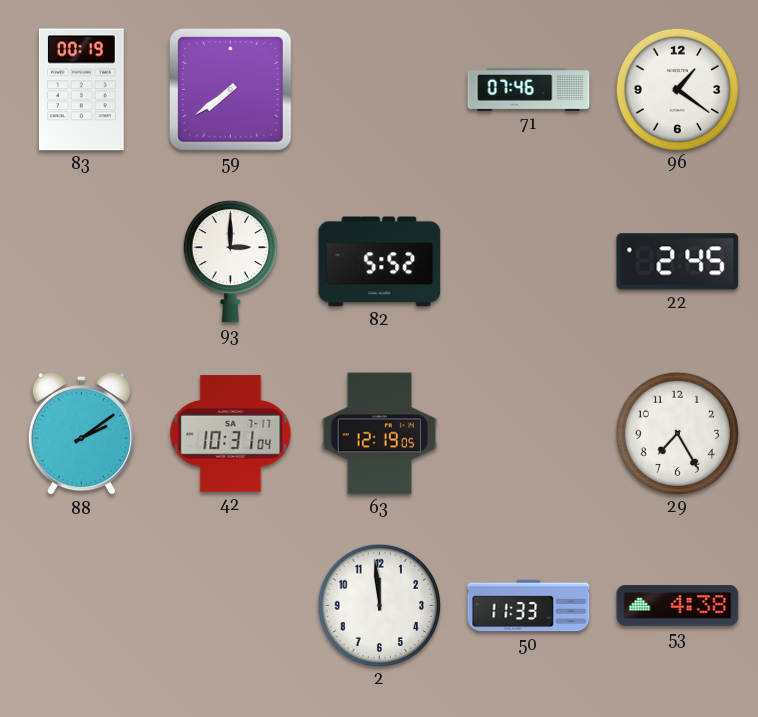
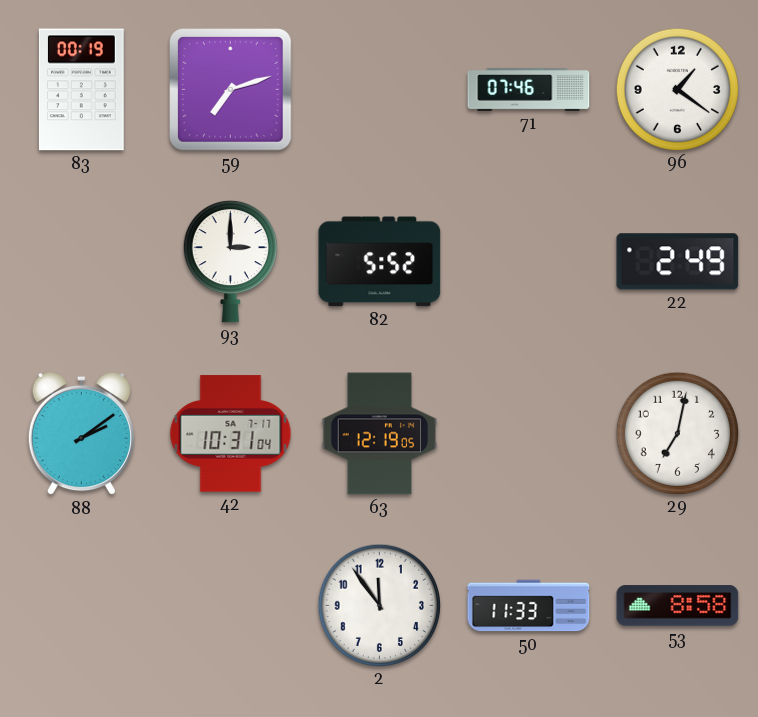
59: 7:39 -> 7:12 (231, 90)
22: 2:45 -> 2:49 (678, 262)
29: 7:25 -> 7:02 (677, 433)
2: 11:59 -> 11:54 (379, 605)
53: 4:38 -> 8:58 (678, 606)
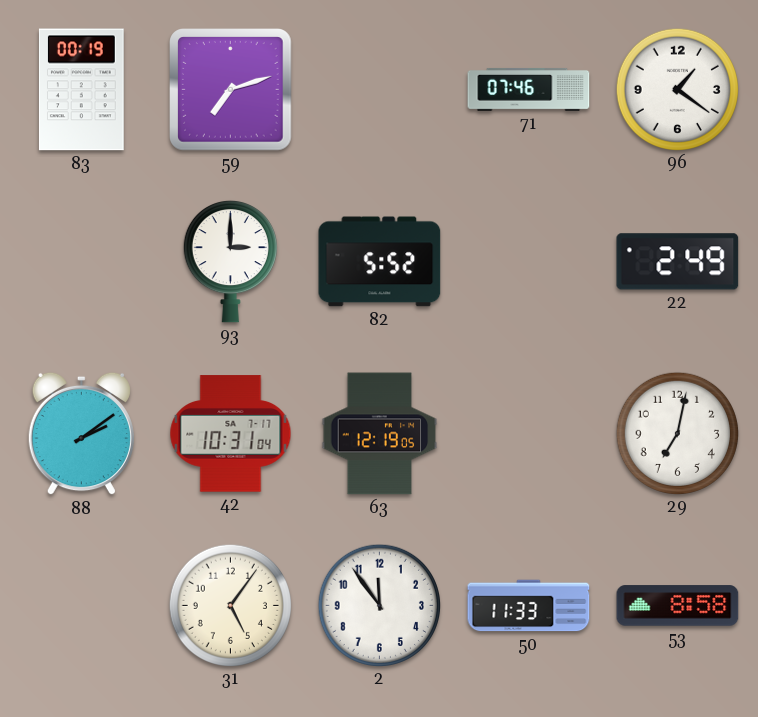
31: none -> 5:06 (230, 605)
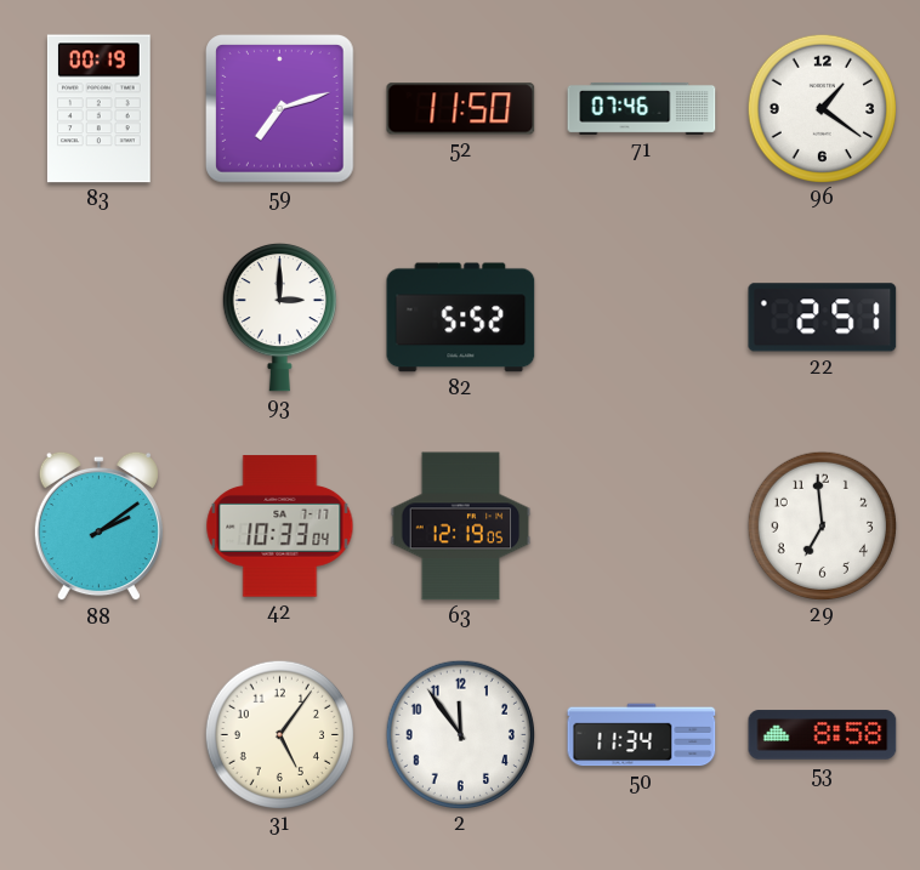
52: none -> 11:50 (461, 109)
22: 2:49 -> 2:51 (823, 318)
42: 10:31 -> 10:33 (280, 527)
29: 7:02 -> 6:59 (822, 525)
50: 11:33 -> 11:34 (642, 735)
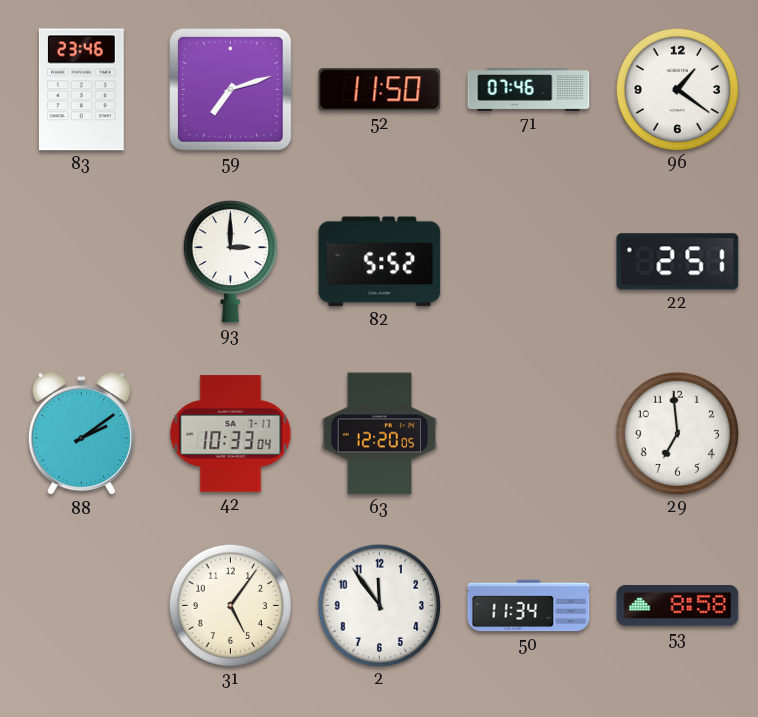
83: 00:19 -> 23:46 (81, 90)
63: 12:19 -> 12:20 (380, 434)
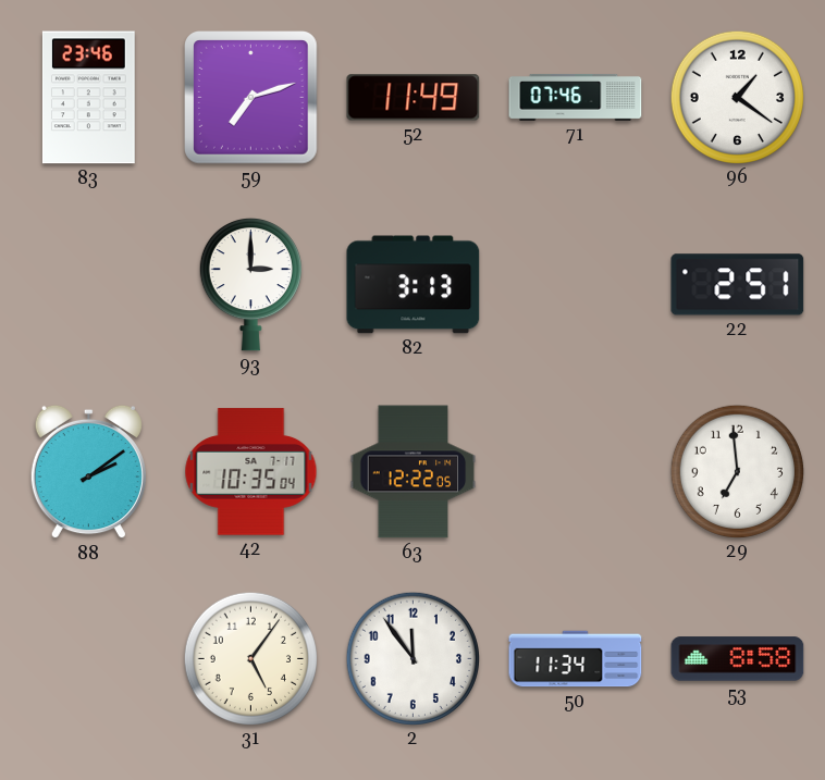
52: 11:50 -> 11:49 (414, 98)
82: 5:52 -> 3:13 (414, 285)
42: 10:33 -> 10:35 (251, 472)
63: 12:20 -> 12:22 (414, 472)
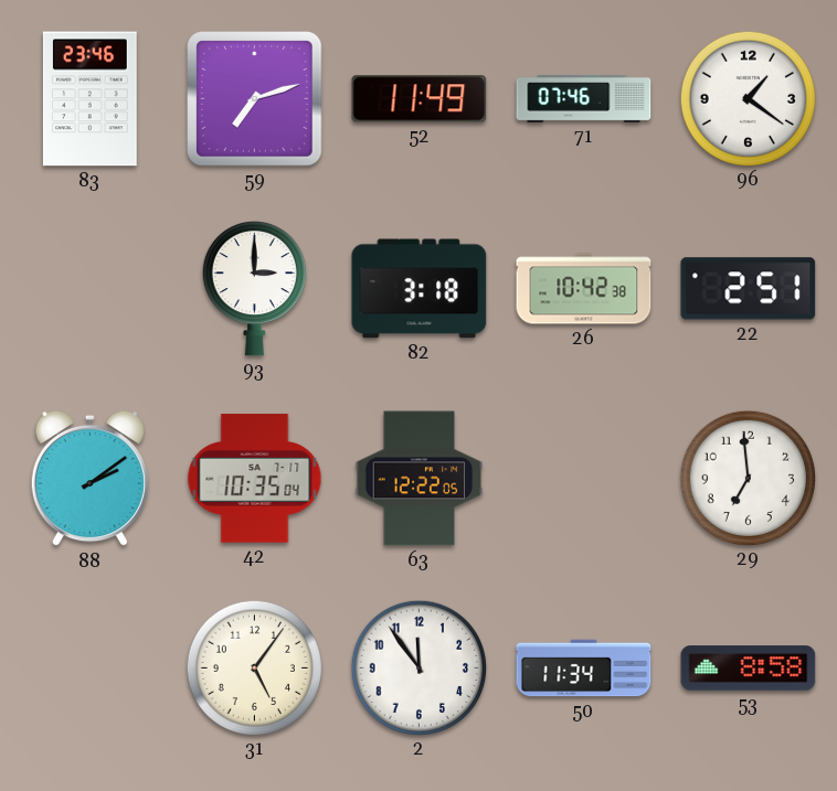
82: 3:13 -> 3:18 (420, 289)
26: none -> 10:42 (584, 289)
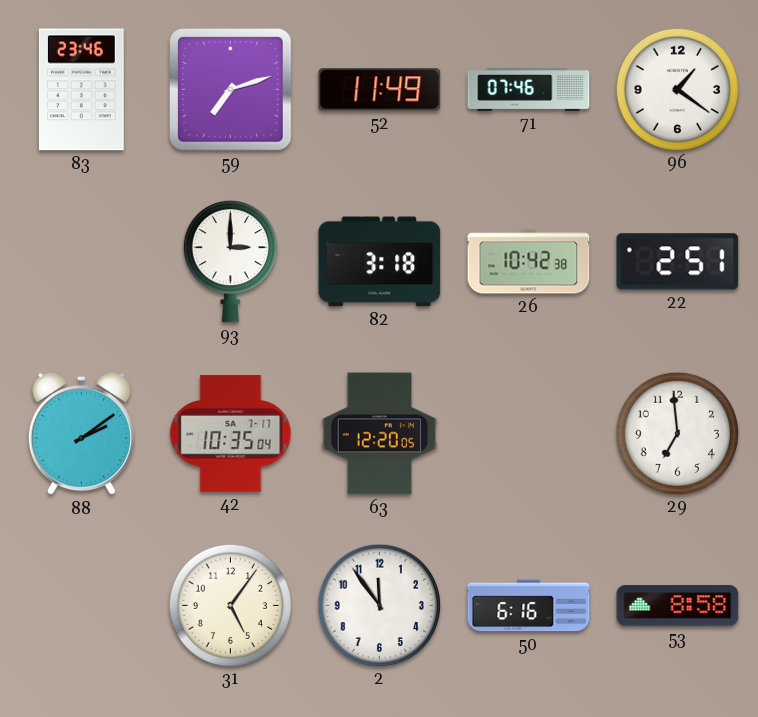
63: 12:22 -> 12:20 (380, 434)
50: 11:34 -> 6:16 (529, 606)
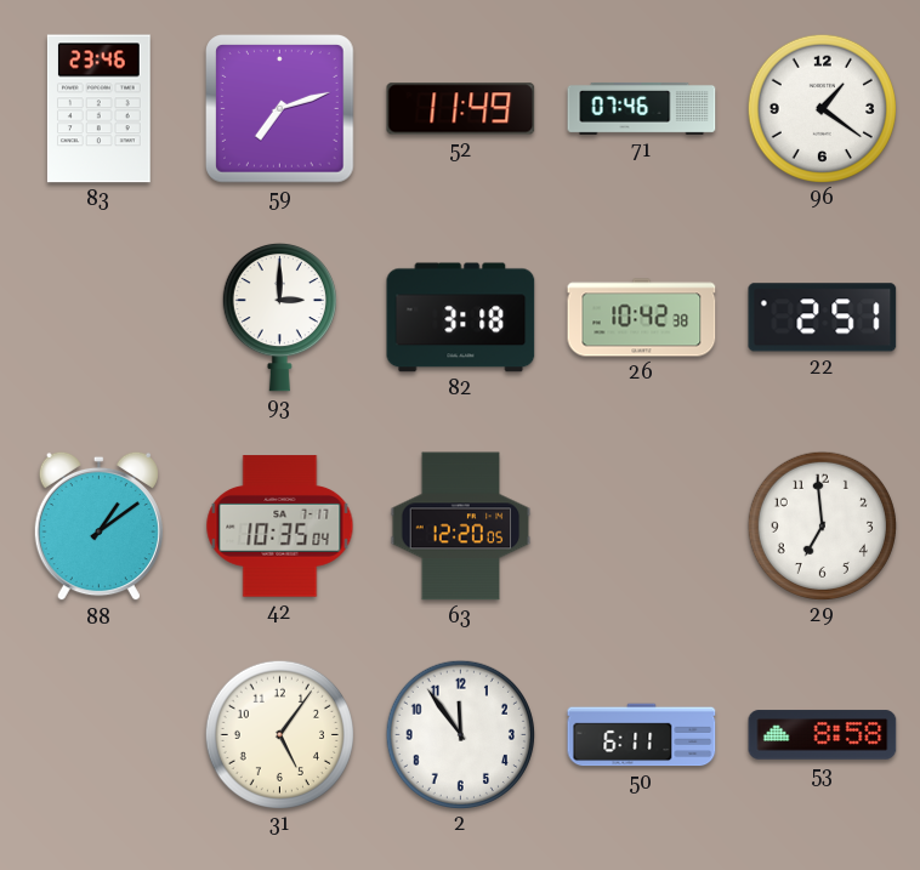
88: 2:09 -> 1:09 (98, 527)
50: 6:16 -> 6:11 (642, 735)
